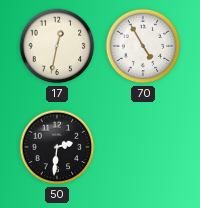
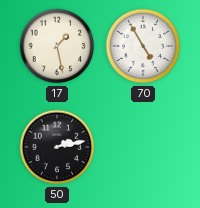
17: 12:32 -> 1:28 (57, 46)
50: 2:31 -> 2:13 (57, 147)
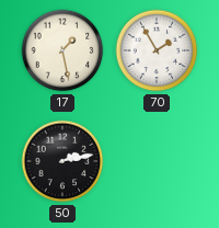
70: 4:55 -> 1:55 (157, 50)
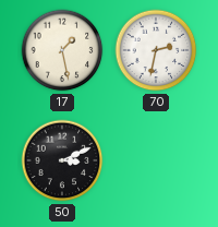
70: 1:55 -> 2:32 (156, 50)
50: 2:13 -> 3:11 (62, 160)
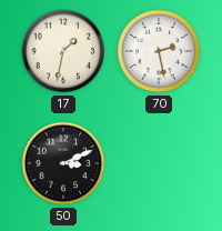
17: 1:28 -> 1:32 (63, 51)
70: 2:32 -> 2:28 (159, 51)
